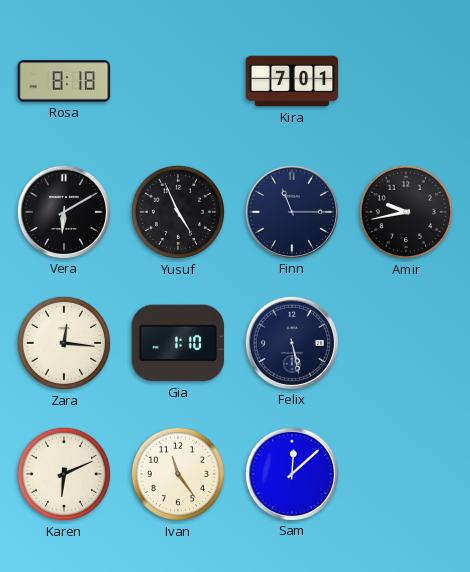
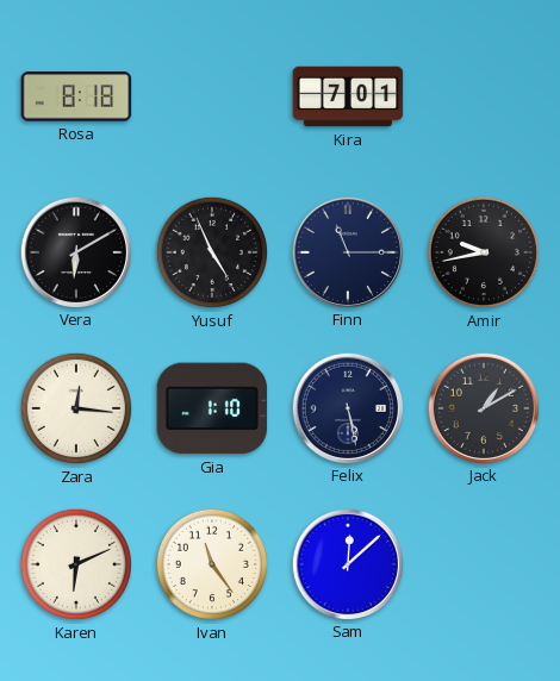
Jack: none -> 1:10 (483, 407)
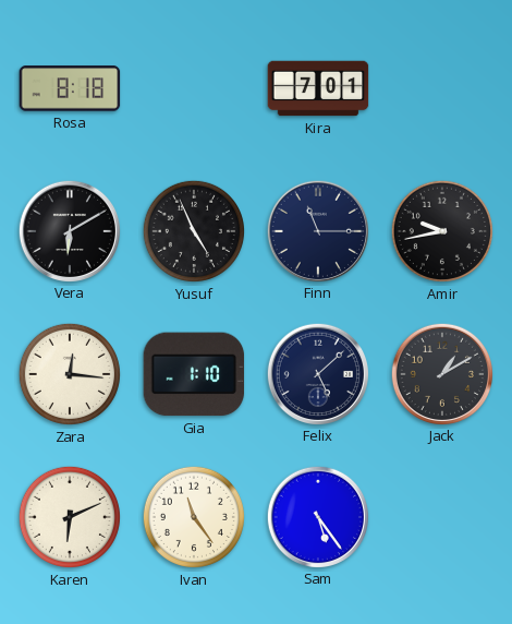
Felix: 5:28 -> 5:08 (317, 373)
Sam: 12:08 -> 5:24 (317, 516)
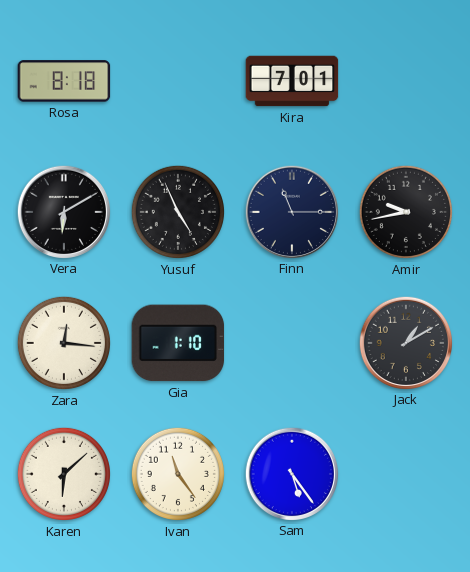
Felix: 5:08 -> none (317, 373)
Karen: 6:11 -> 6:08 (64, 474)
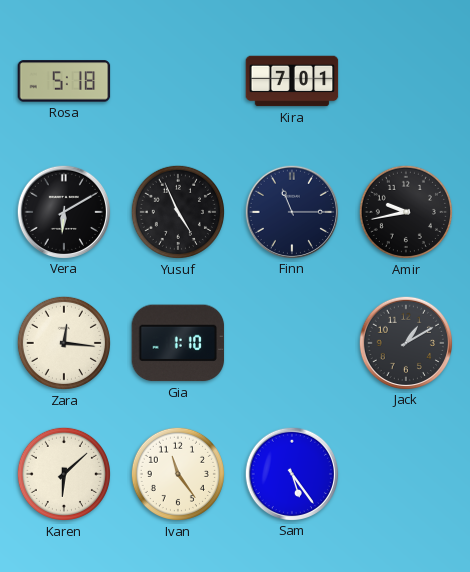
Rosa: 8:18 -> 5:18 (64, 81)
